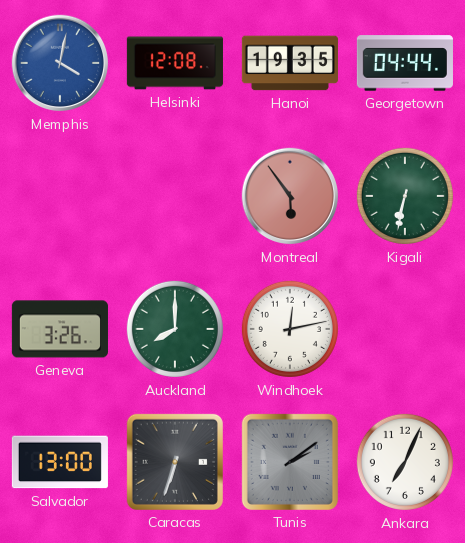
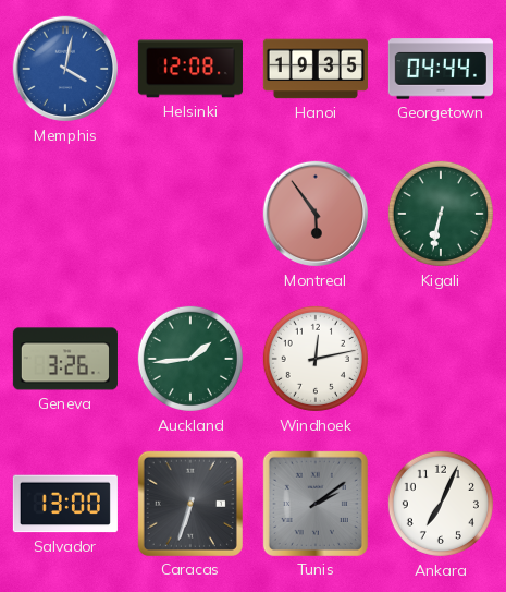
Auckland: 8:00 -> 1:44 (190, 359)
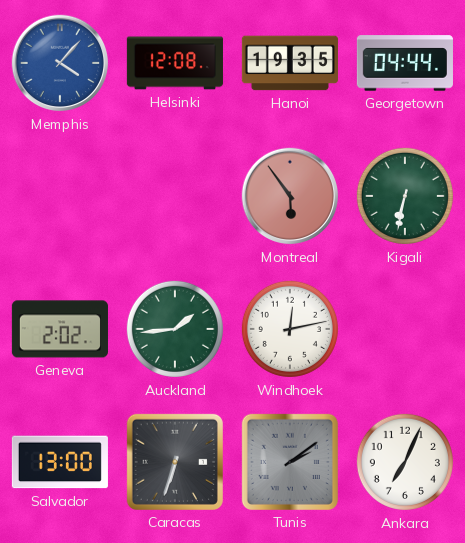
Memphis: 4:02 -> 4:07 (60, 63)
Geneva: 3:26 -> 2:02 (60, 329)
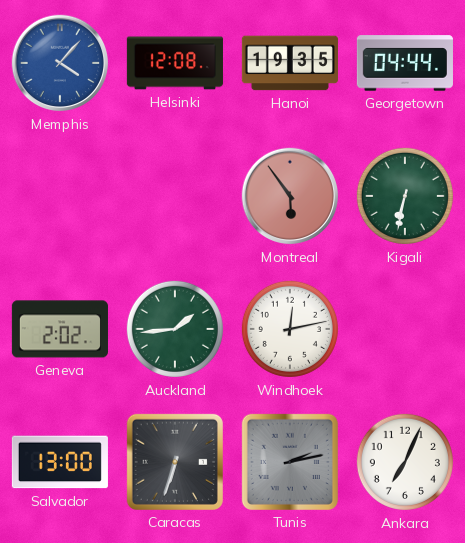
Tunis: 2:09 -> 2:13 (290, 462)
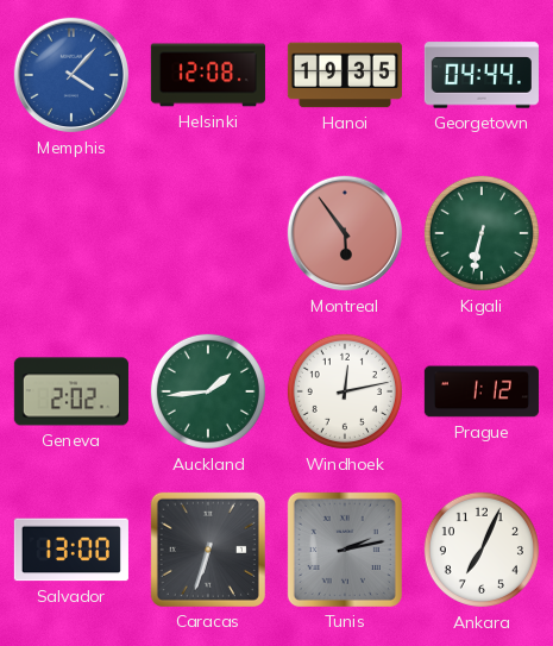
Prague: none -> 1:12 (482, 391)
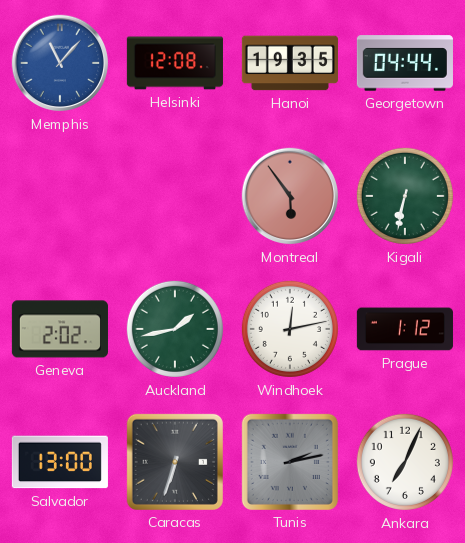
Memphis: 4:07 -> 11:07 (60, 63)
Auckland: 1:44 -> 1:43 (175, 329)
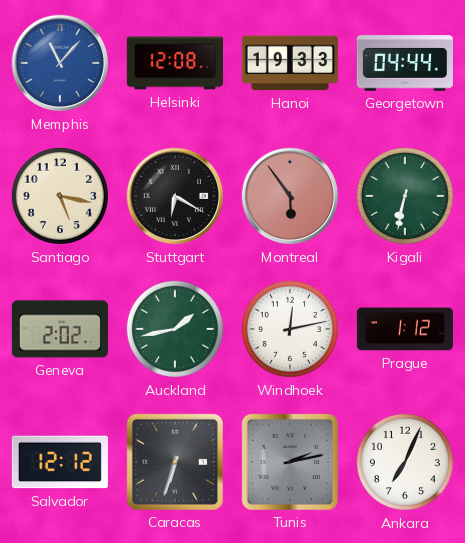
Hanoi: 19:35 -> 19:33 (290, 63)
Santiago: none -> 5:17 (60, 196)
Stuttgart: none -> 6:20 (175, 196)
Salvador: 13:00 -> 12:12 (60, 462)
